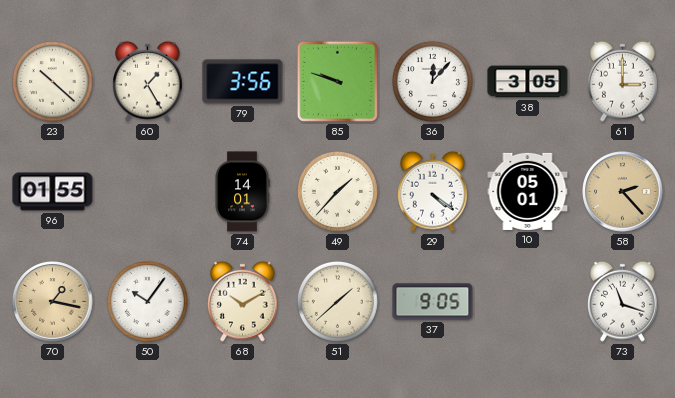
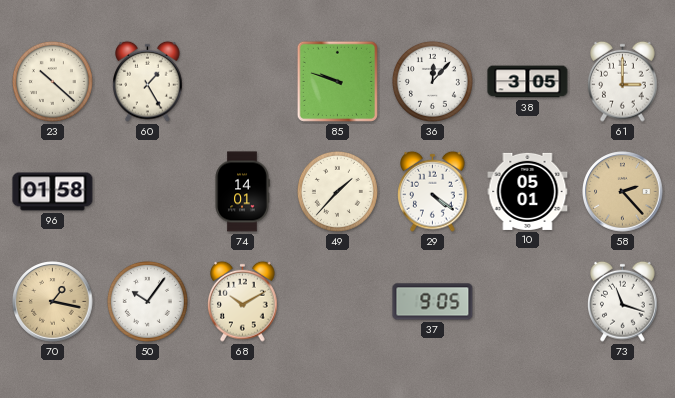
79: 3:56 -> none (243, 82)
96: 01:55 -> 01:58 (53, 192)
51: 1:38 -> none (337, 301)
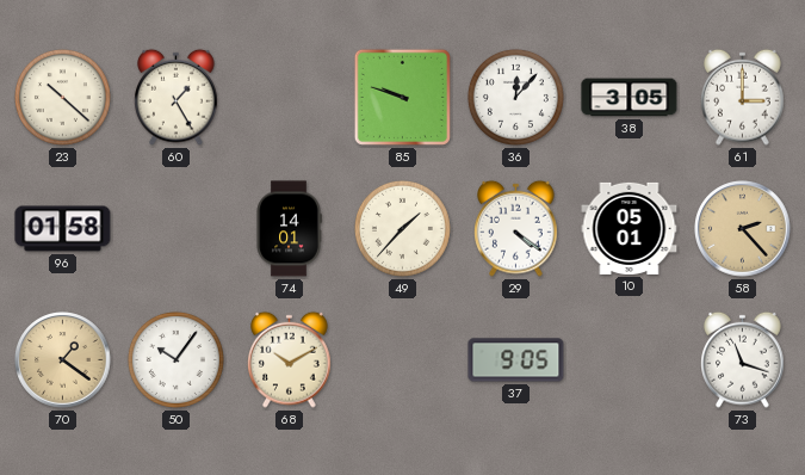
70: 1:17 -> 1:21 (63, 360)
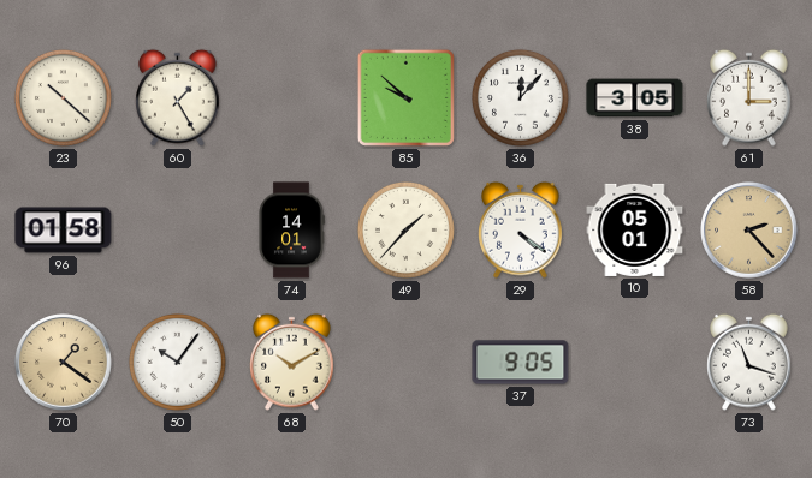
85: 9:48 -> 9:52 (405, 97)
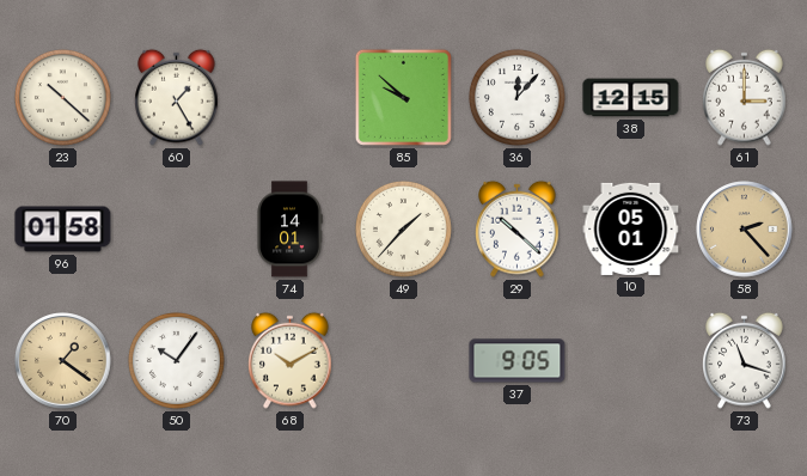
38: 3:05 -> 12:15 (631, 98)
29: 4:21 -> 10:22 (518, 228)
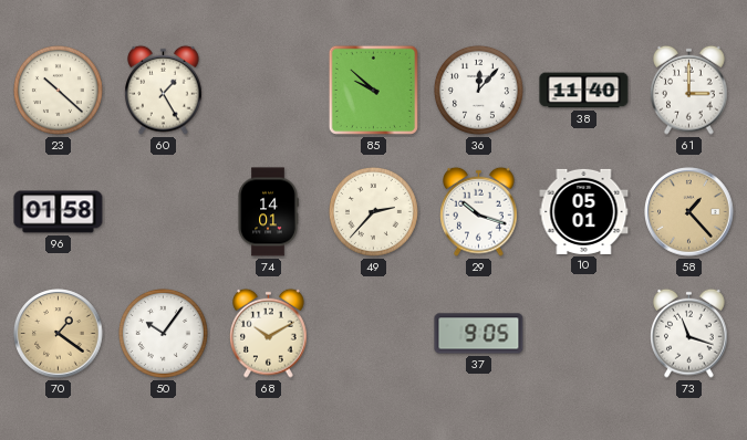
38: 12:15 -> 11:40 (584, 91)
49: 1:37 -> 2:37 (373, 211)
29: 10:22 -> 10:18 (479, 211)
58: 2:23 -> 1:23 (689, 212)
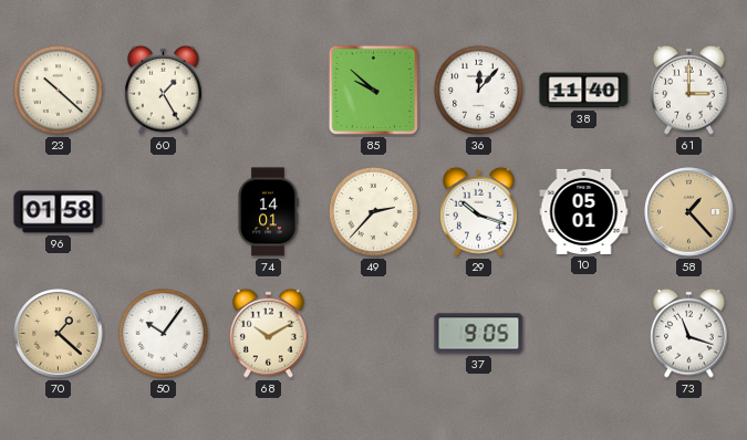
70: 1:21 -> 1:22 (59, 334)
